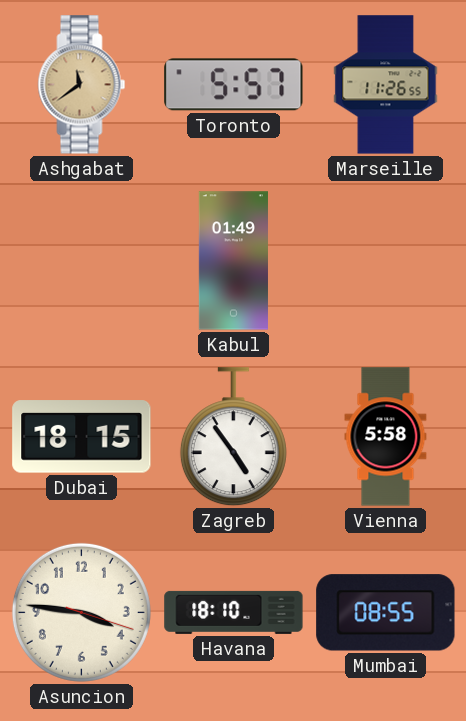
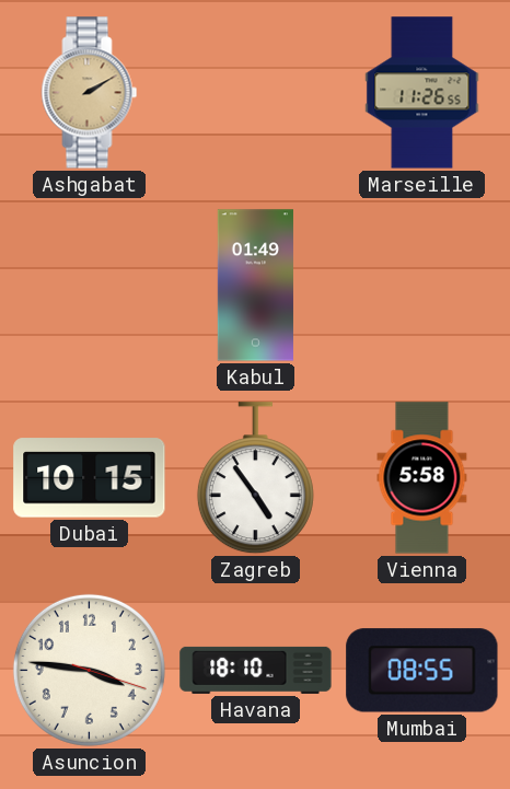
Ashgabat: 11:39 -> 2:10 (90, 93)
Toronto: 5:57 -> none (234, 85)
Dubai: 18:15 -> 10:15 (90, 478)
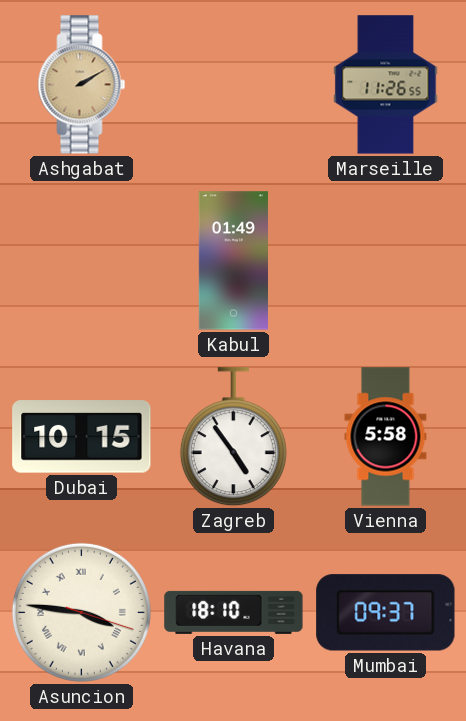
Asuncion numerals: Arabic -> Roman (81, 612)
Mumbai: 08:55 -> 09:37 (386, 613)
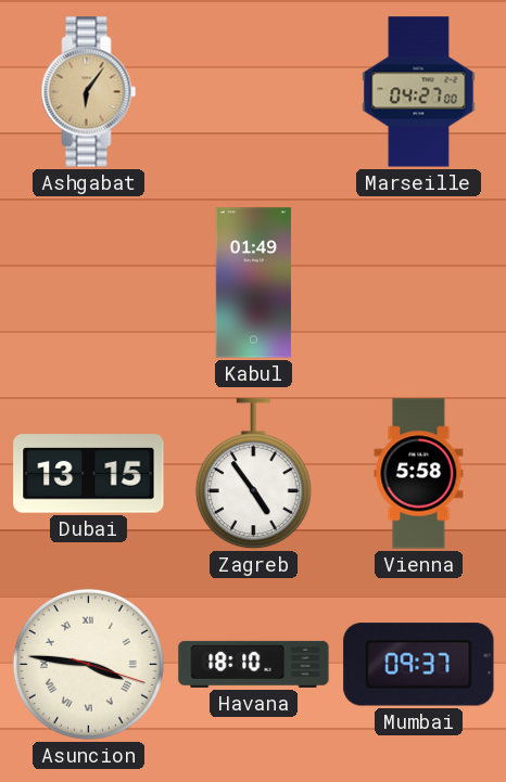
Ashgabat: 2:10 -> 6:06 (89, 92)
Marseille: 11:26 -> 04:27 (419, 92)
Dubai: 10:15 -> 13:15 (89, 474)
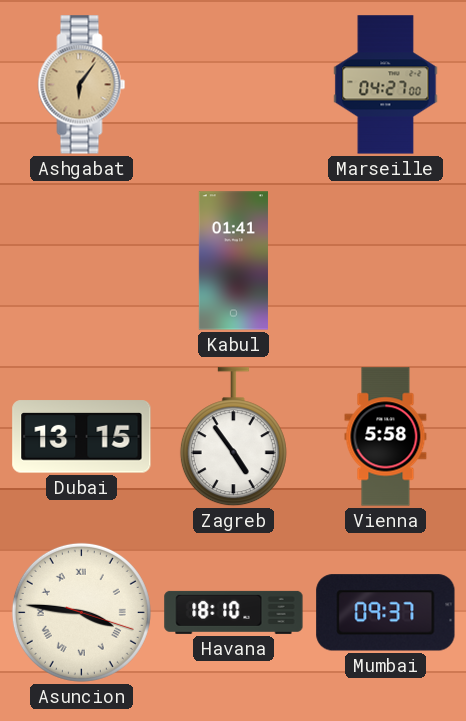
Kabul: 01:49 -> 01:41 (233, 261)
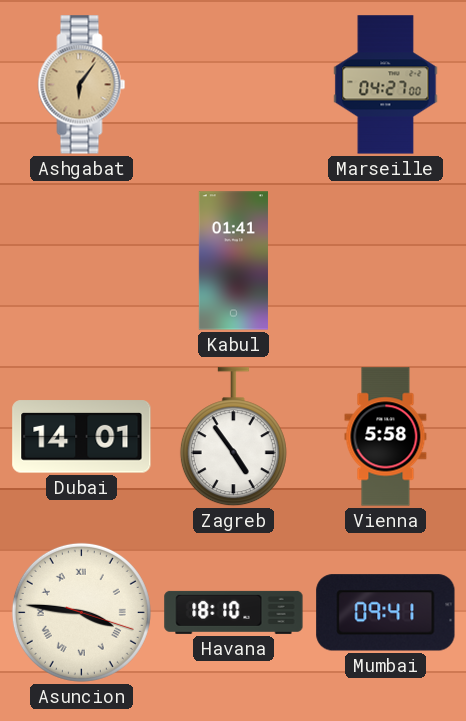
Dubai: 13:15 -> 14:01 (82, 437)
Mumbai: 09:37 -> 09:41 (386, 613)
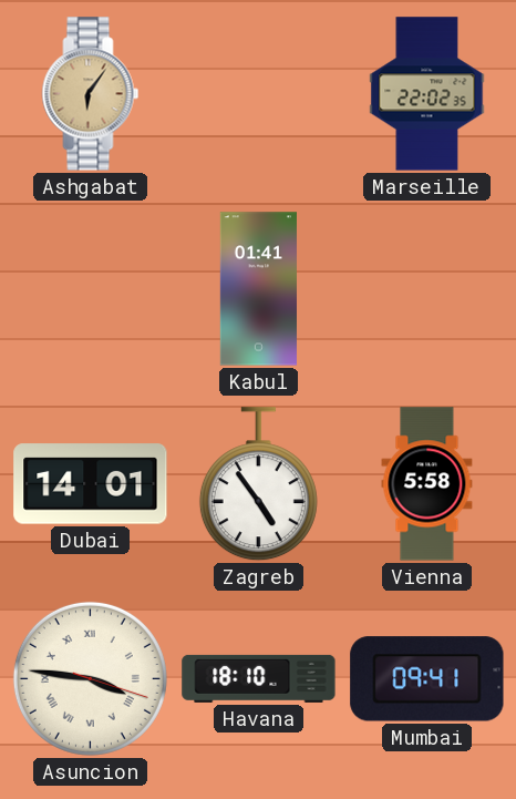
Marseille: 04:27 -> 22:02 (427, 94)
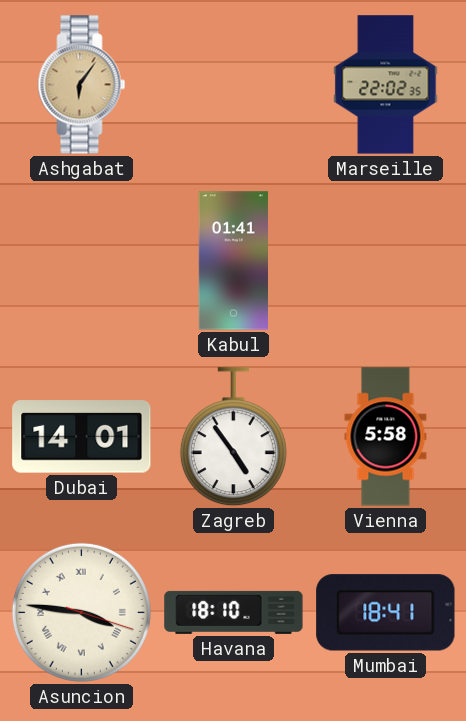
Mumbai: 09:41 -> 18:41 (386, 613)
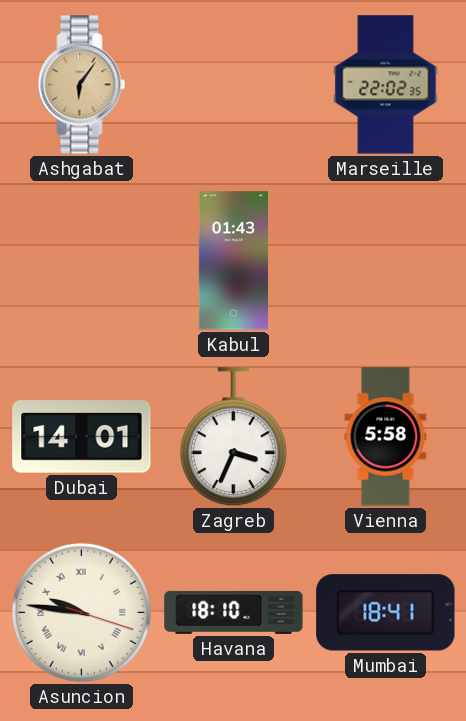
Kabul: 01:41 -> 01:43 (233, 261)
Zagreb: 4:54 -> 3:34 (233, 437)
Asuncion: 3:46 -> 9:46 (81, 612)
